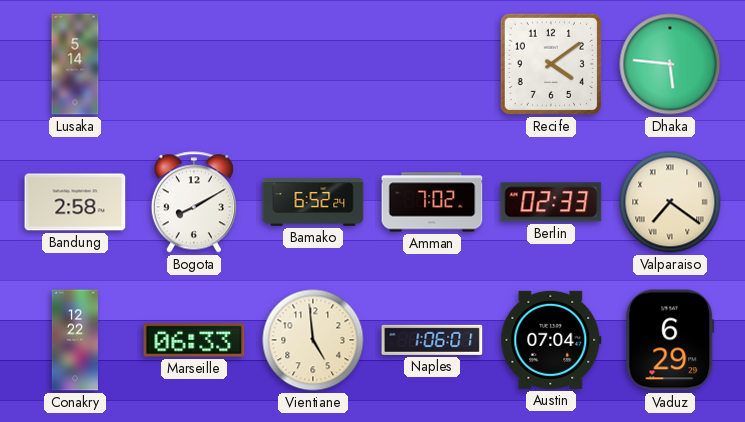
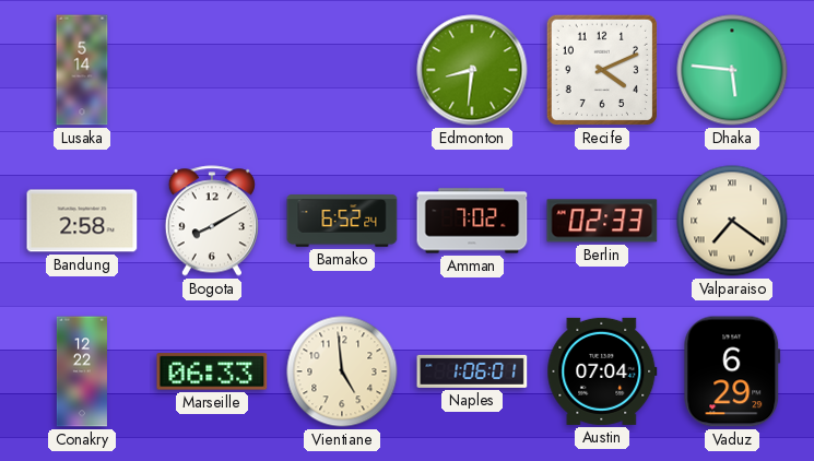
Edmonton: none -> 8:31 (472, 70)
Recife: 4:09 -> 4:11 (602, 70)
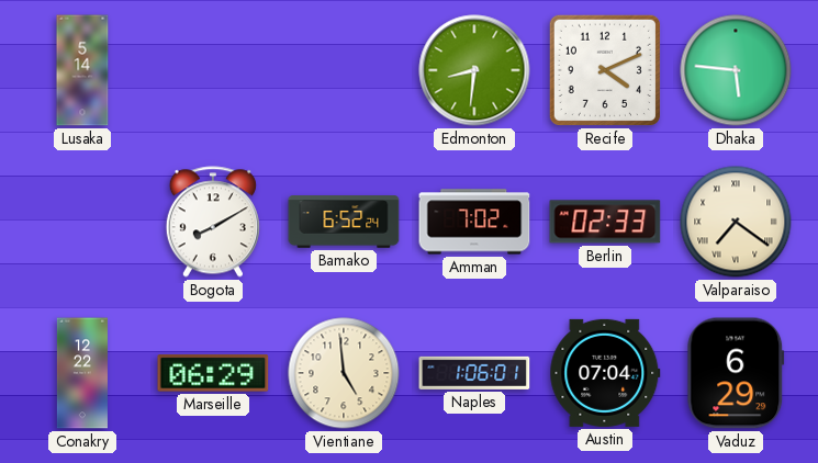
Bandung: 2:58 -> none (82, 221)
Marseille: 06:33 -> 06:29 (213, 373)
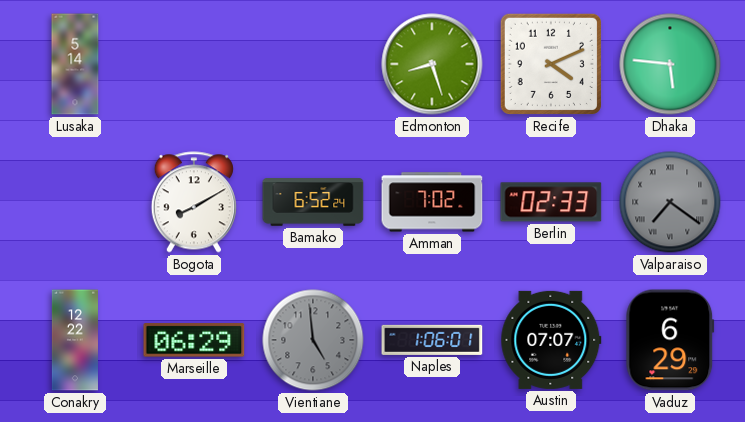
Edmonton: 8:31 -> 8:27 (432, 64)
Valparaiso dial: cream -> grey (670, 202)
Vientiane dial: cream -> grey (313, 340)
Austin: 07:04 -> 07:07 (551, 340)
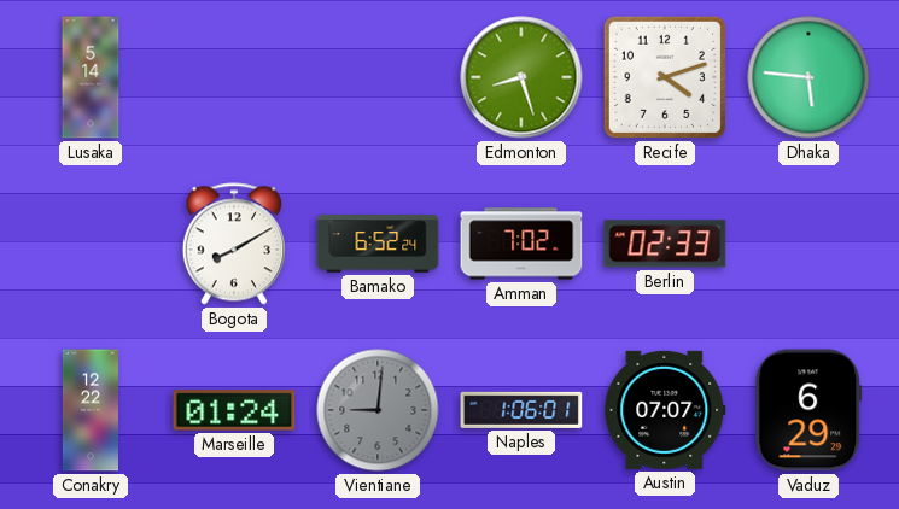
Recife: 4:11 -> 4:12 (665, 77)
Valparaiso: 7:21 -> none (670, 202)
Marseille: 06:29 -> 01:24 (234, 410)
Vientiane: 4:59 -> 9:01 (378, 410)
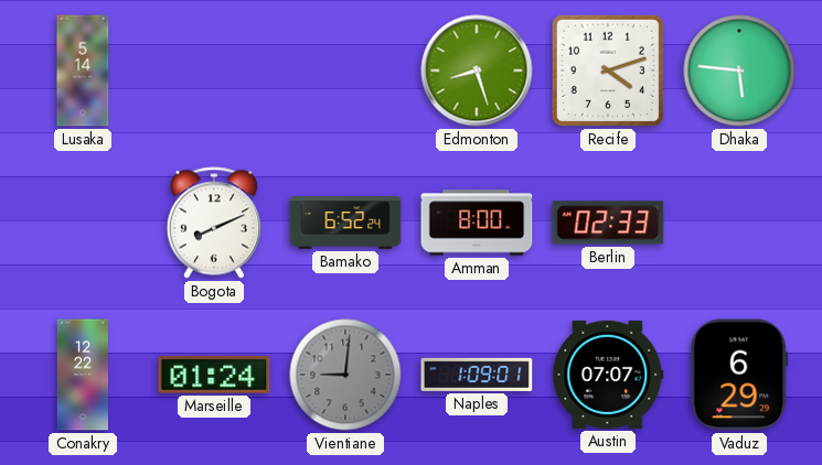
Bogota: 8:10 -> 8:11 (214, 223)
Amman: 7:02 -> 8:00 (477, 223)
Naples: 1:06 -> 1:09 (477, 375)
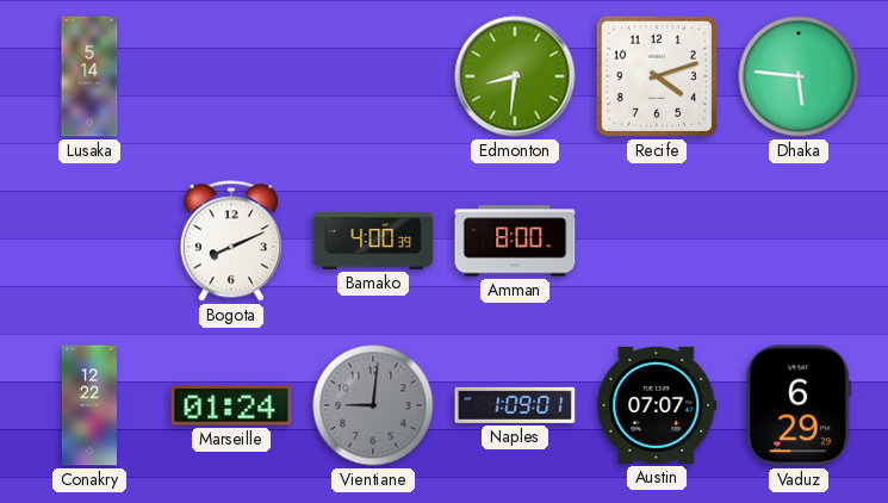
Edmonton: 8:27 -> 8:31 (515, 76)
Bamako: 6:52 -> 4:00 (373, 241)
Berlin: 02:33 -> none (608, 223)
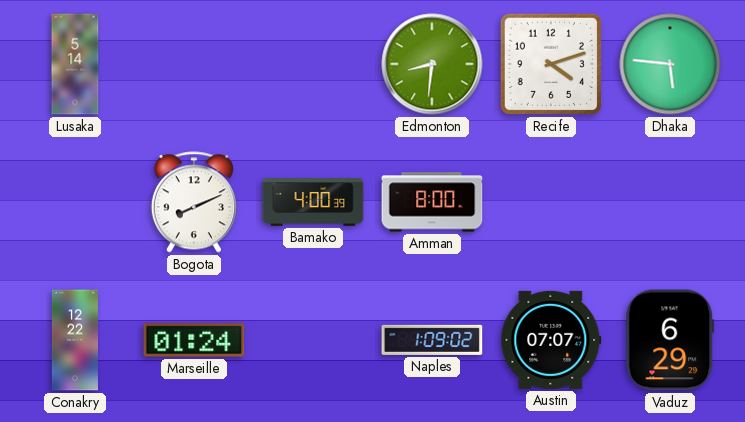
Vientiane: 9:01 -> none (373, 405)
Naples: 1:09:01 -> 1:09:02 (432, 340)
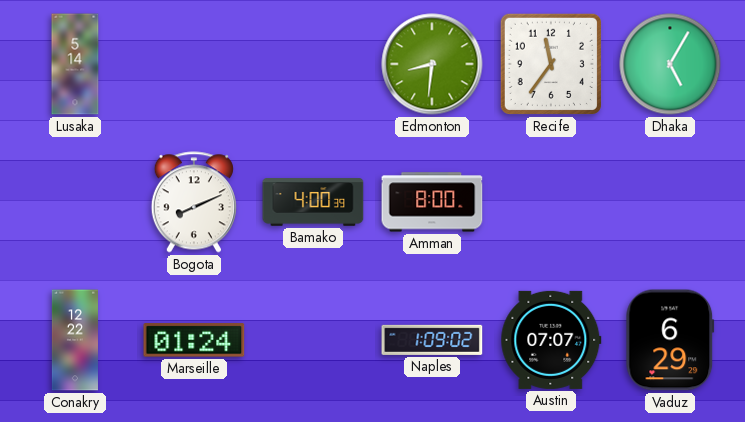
Recife: 4:12 -> 11:36 (551, 64)
Dhaka: 5:46 -> 5:05 (670, 64)
